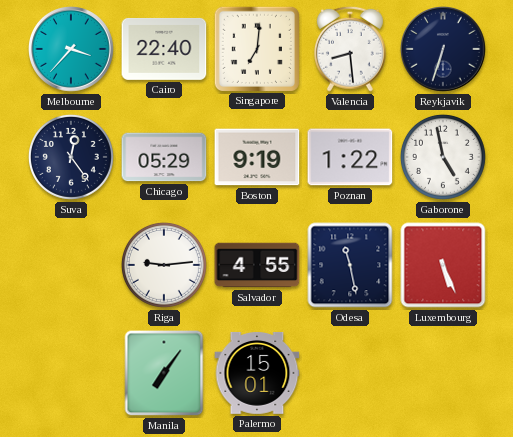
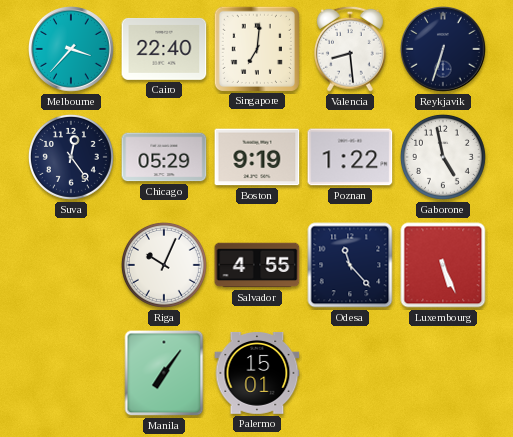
Riga: 9:14 -> 10:04 (164, 265)
Odesa: 11:28 -> 11:23 (350, 265)
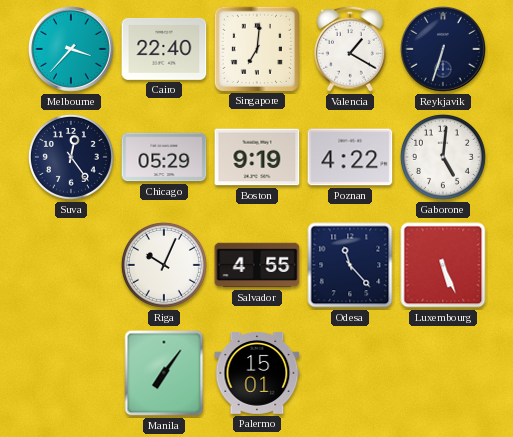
Valencia: 8:29 -> 1:20 (350, 49)
Poznan: 1:22 -> 4:22 (350, 157)
Gaborone: 4:58 -> 5:01 (443, 157)
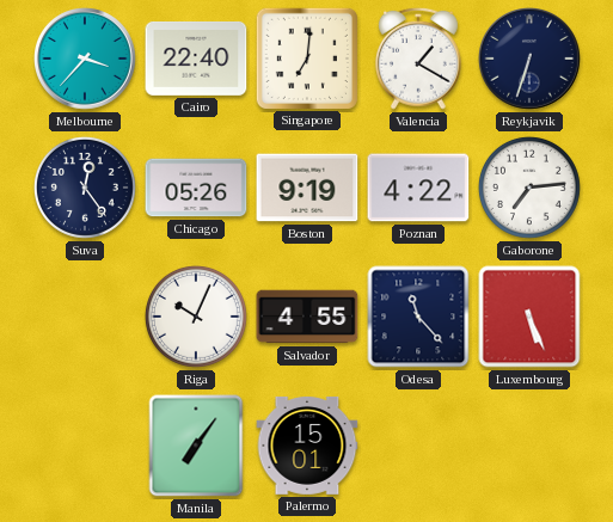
Chicago: 05:29 -> 05:26 (196, 188)
Gaborone: 5:01 -> 7:14 (529, 188)
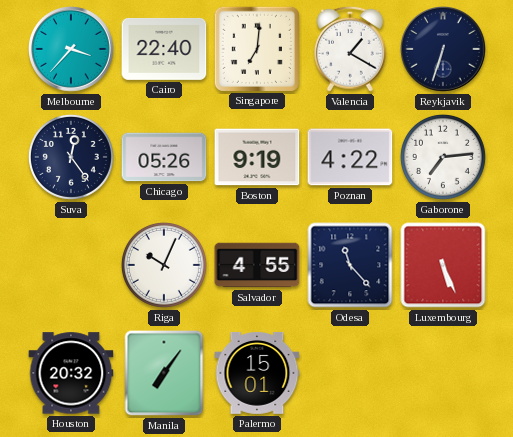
Houston: none -> 20:32 (71, 373)
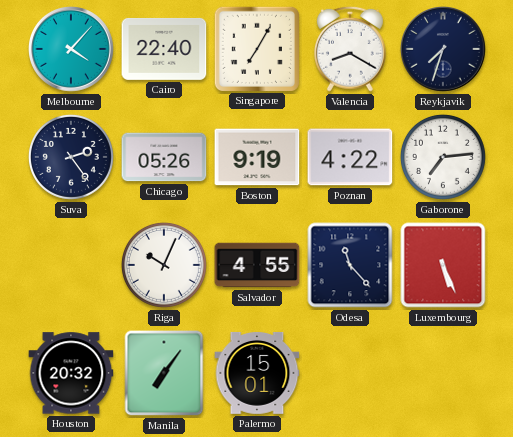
Melbourne: 3:37 -> 4:07 (72, 50)
Singapore: 7:01 -> 7:05 (256, 48)
Valencia: 1:20 -> 8:20 (350, 49)
Reykjavik: 6:33 -> 7:33 (444, 50)
Suva: 12:24 -> 2:24 (71, 157)
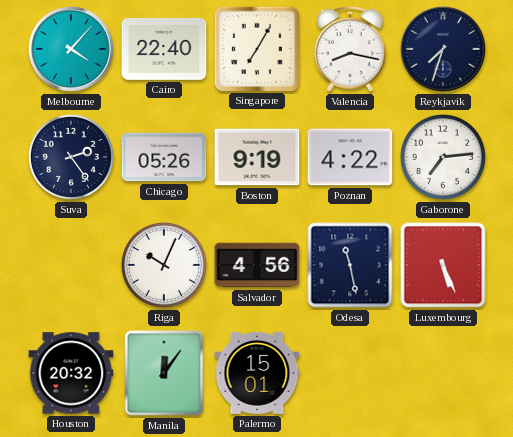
Valencia: 8:20 -> 8:17 (350, 49)
Salvador: 4:55 -> 4:56 (257, 265)
Odesa: 11:23 -> 11:28 (350, 265)
Manila: 7:06 -> 12:06 (164, 373)
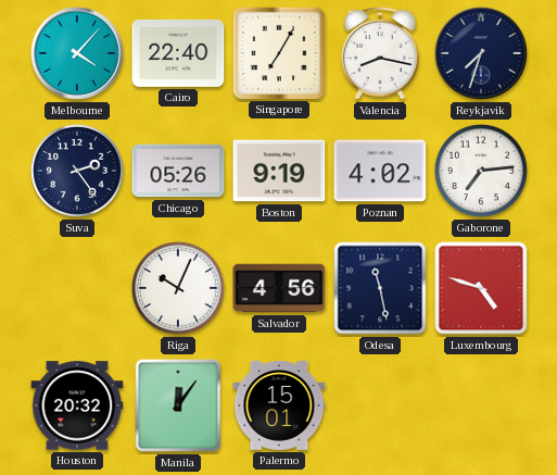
Poznan: 4:22 -> 4:02 (380, 171)
Luxembourg: 5:26 -> 4:48 (481, 288)
